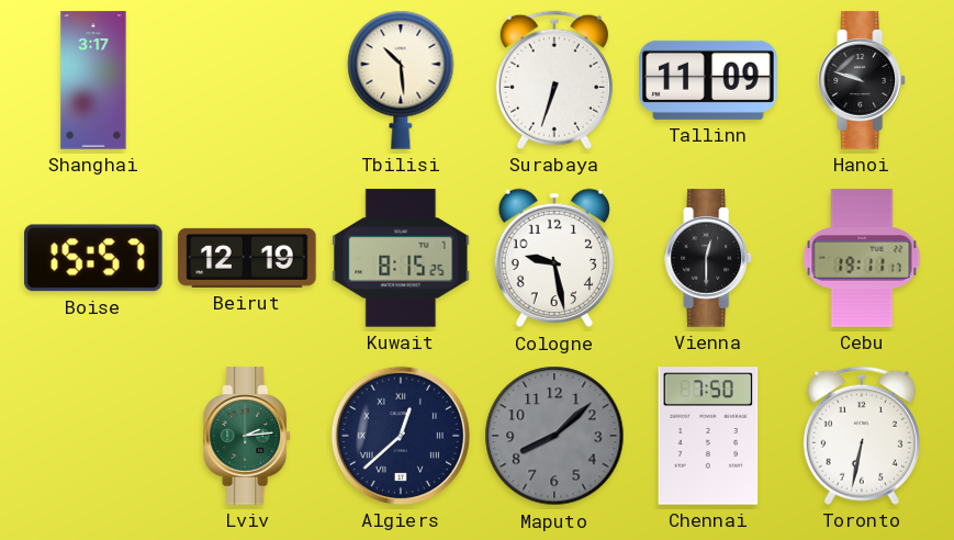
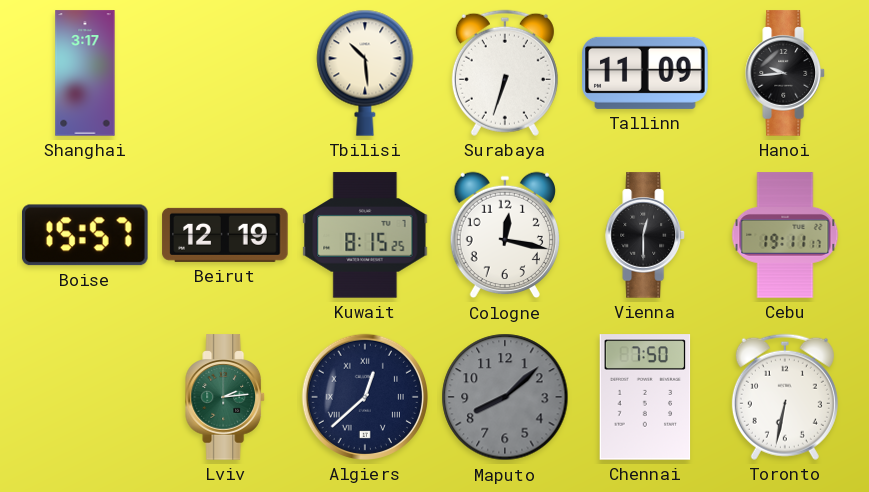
Hanoi: 9:48 -> 9:44 (786, 73)
Cologne: 9:28 -> 12:17 (504, 235)
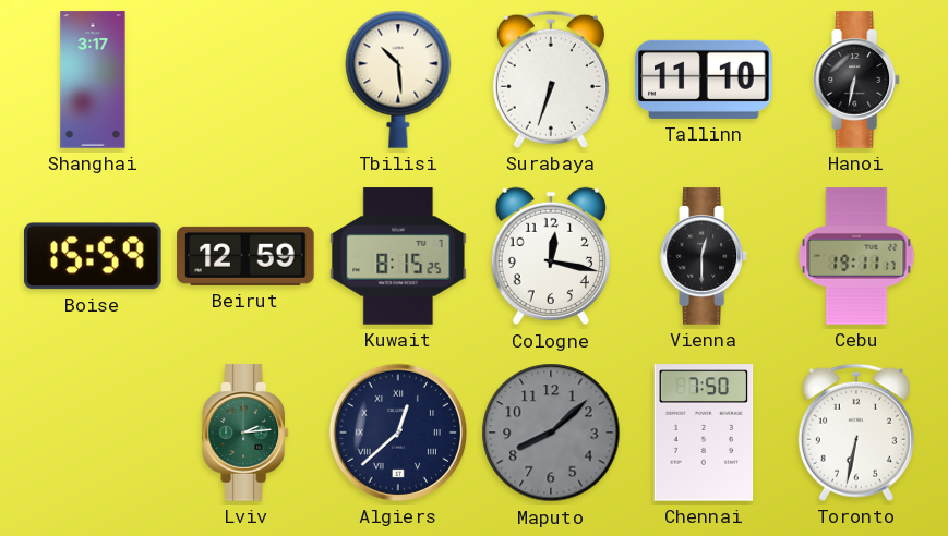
Tallinn: 11:09 -> 11:10 (704, 80)
Hanoi: 9:44 -> 6:32 (857, 80)
Boise: 15:57 -> 15:59 (94, 256)
Beirut: 12:19 -> 12:59 (245, 256)
